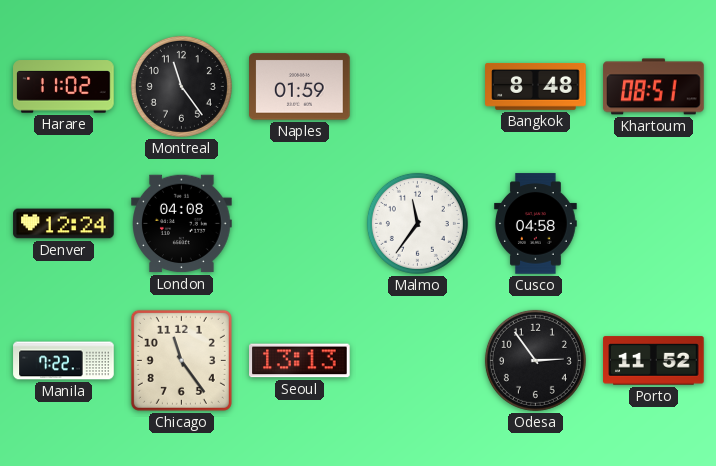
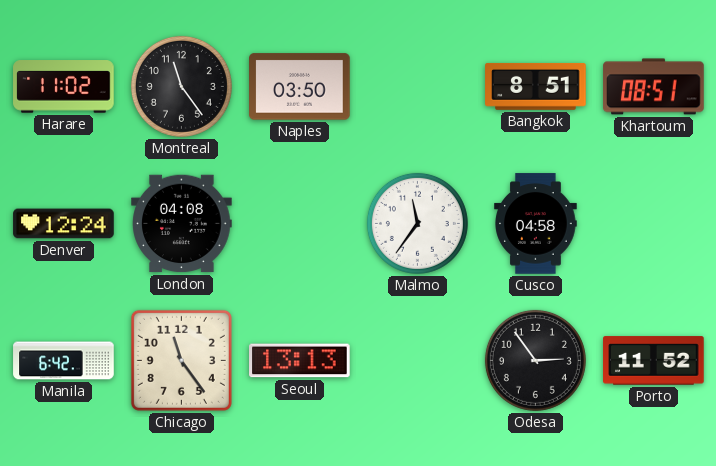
Naples: 01:59 -> 03:50 (300, 87)
Bangkok: 8:48 -> 8:51 (536, 86)
Manila: 7:22 -> 6:42 (64, 361)
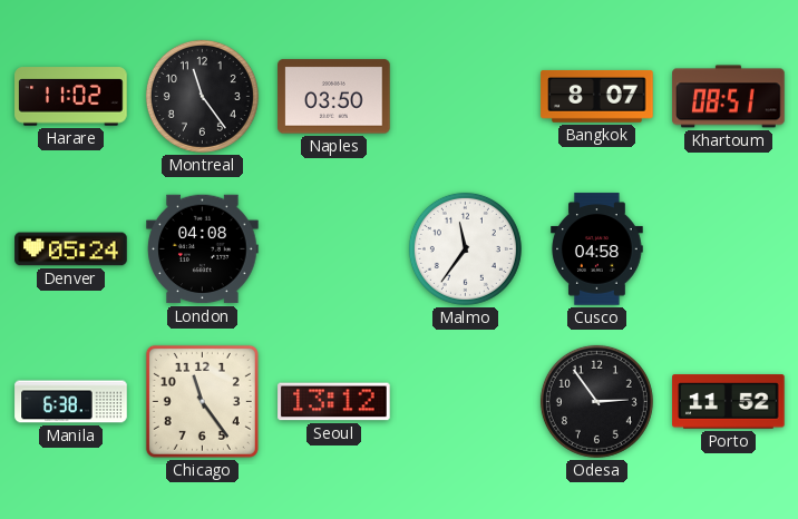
Bangkok: 8:51 -> 8:07 (597, 96)
Denver: 12:24 -> 05:24 (71, 249)
Manila: 6:42 -> 6:38 (71, 402)
Seoul: 13:13 -> 13:12 (334, 402)
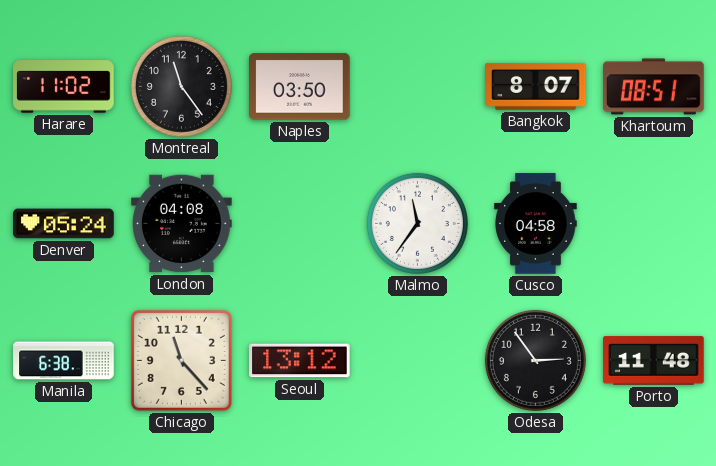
Chicago: 11:24 -> 11:23 (181, 360)
Porto: 11:52 -> 11:48 (654, 361)
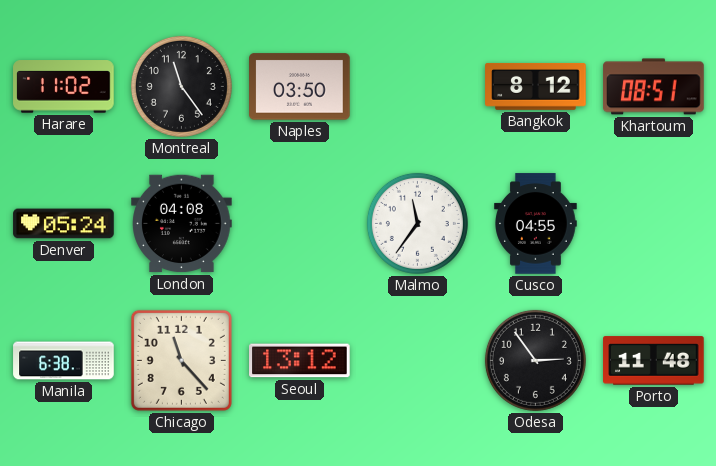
Bangkok: 8:07 -> 8:12 (536, 86)
Cusco: 04:58 -> 04:55 (536, 224)
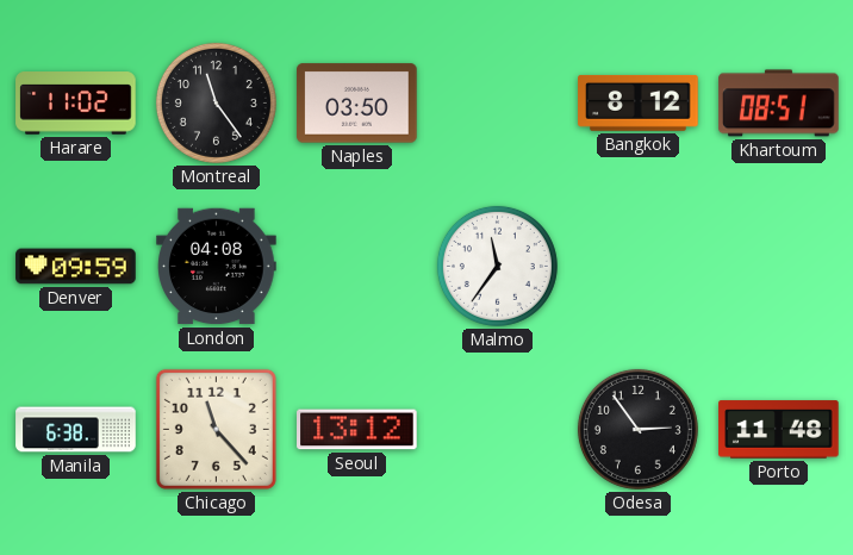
Denver: 05:24 -> 09:59 (76, 267)
Cusco: 04:55 -> none (536, 224)
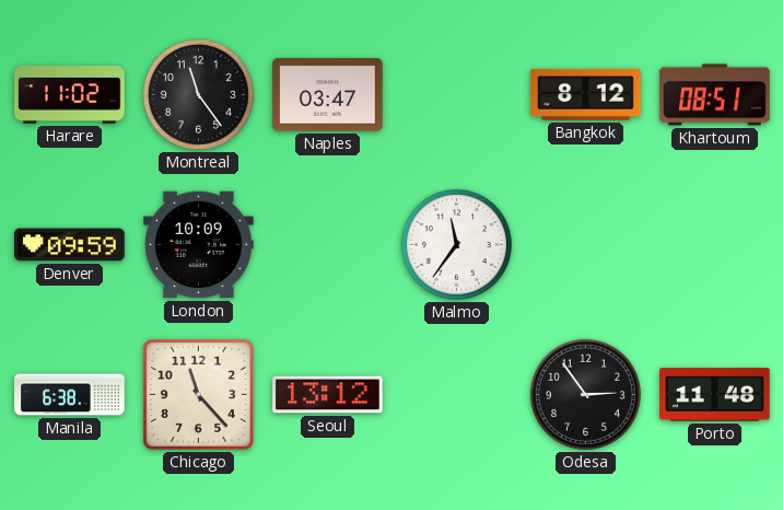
Naples: 03:50 -> 03:47 (328, 95)
London: 04:08 -> 10:09 (199, 245)
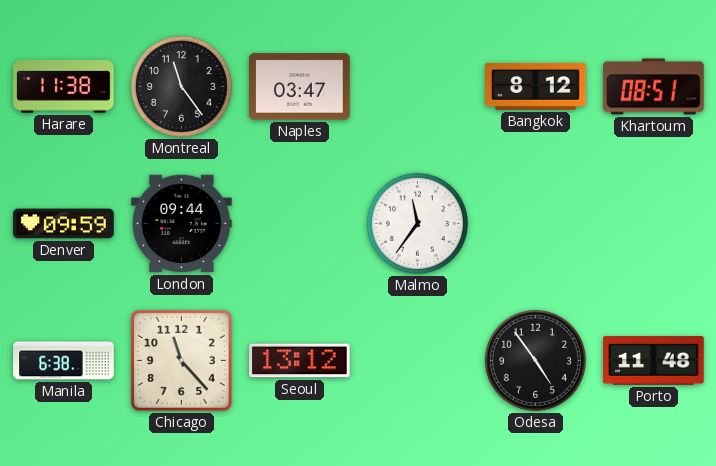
Harare: 11:02 -> 11:38 (64, 87)
London: 10:09 -> 09:44 (182, 224)
Odesa: 2:54 -> 4:54 (535, 360)
